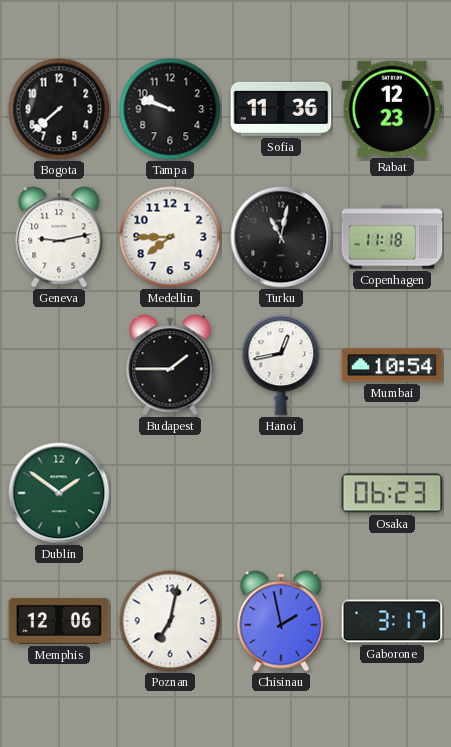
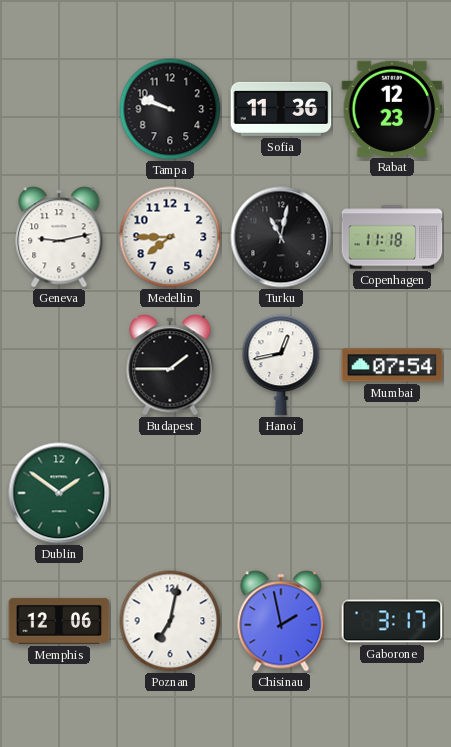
Bogota: 7:38 -> none (59, 109)
Mumbai: 10:54 -> 07:54 (392, 365)
Osaka: 06:23 -> none (392, 493)
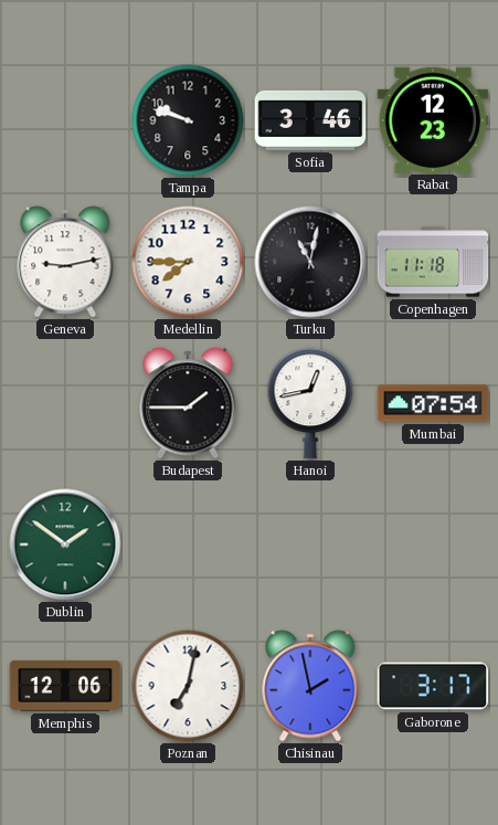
Sofia: 11:36 -> 3:46 (310, 120)
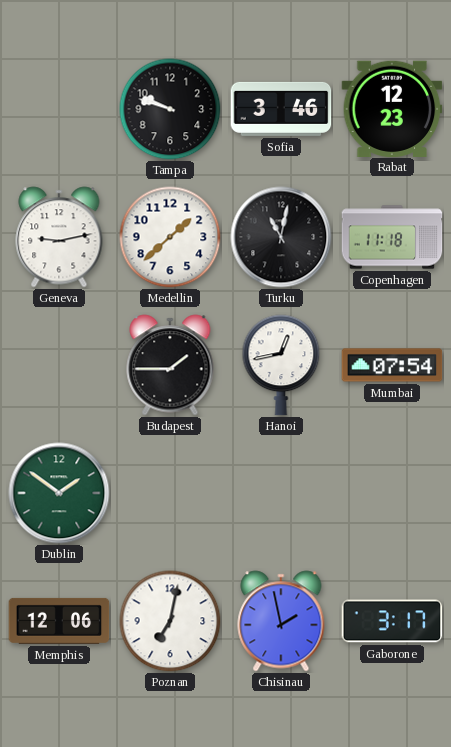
Medellin: 7:45 -> 1:38 (170, 237)
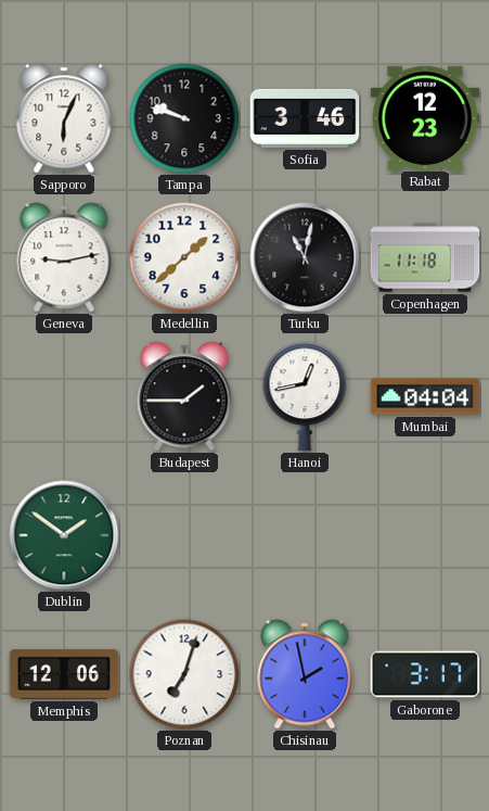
Sapporo: none -> 6:04 (64, 118)
Mumbai: 07:54 -> 04:04 (425, 396)
Poznan: 7:02 -> 7:03 (184, 674)
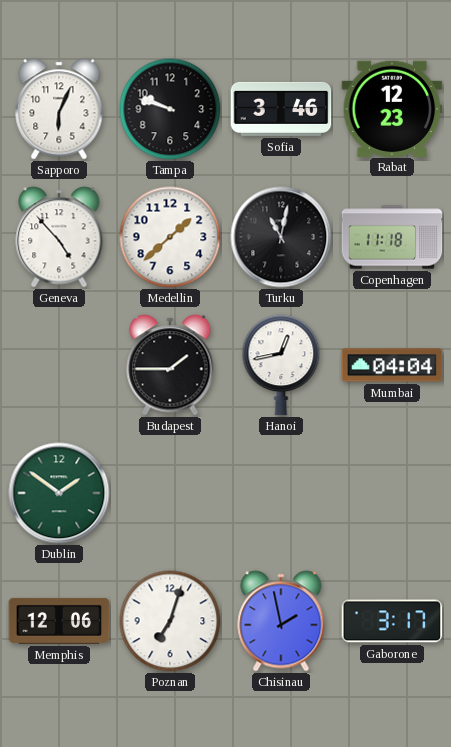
Geneva: 9:13 -> 4:53 (59, 237)
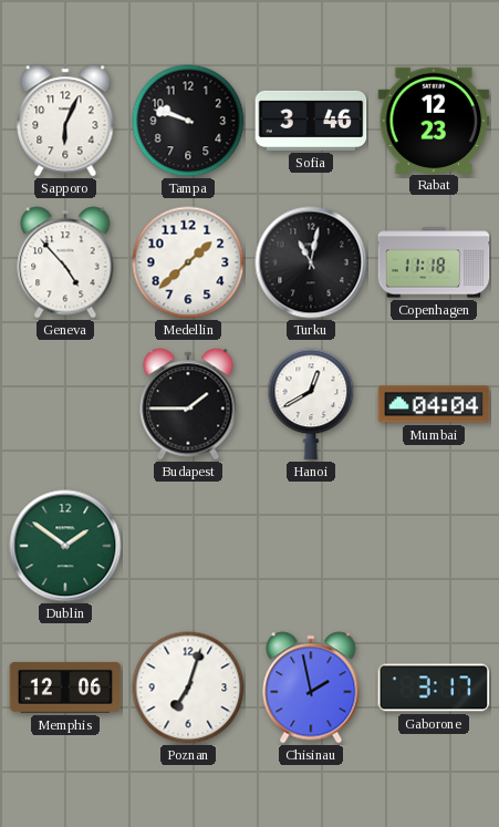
Hanoi: 12:43 -> 12:40 (311, 404)
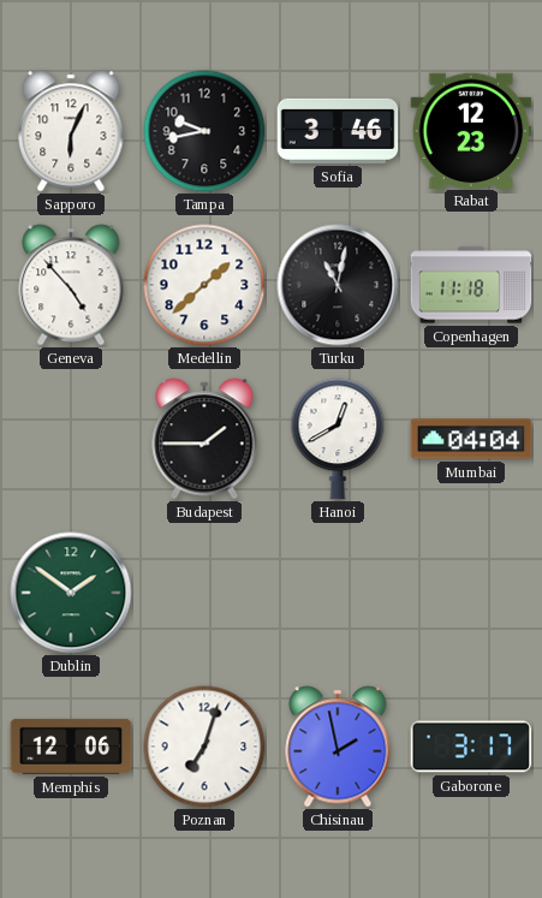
Tampa: 9:48 -> 9:43 (204, 131)
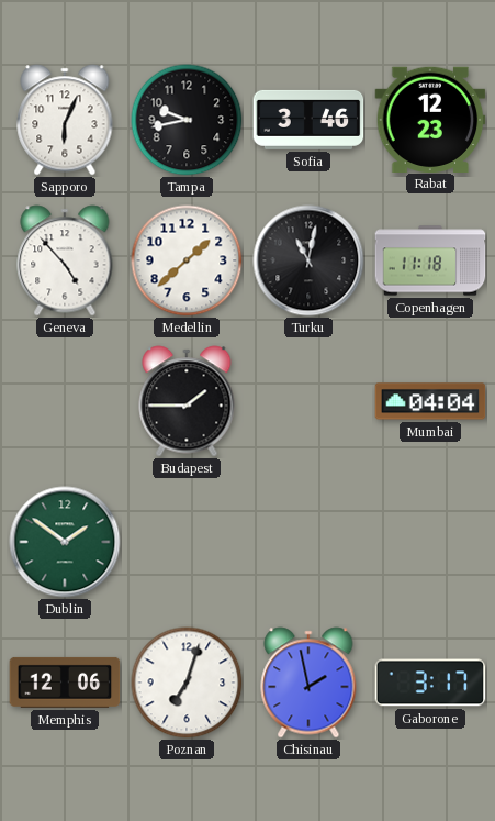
Hanoi: 12:40 -> none (338, 439)
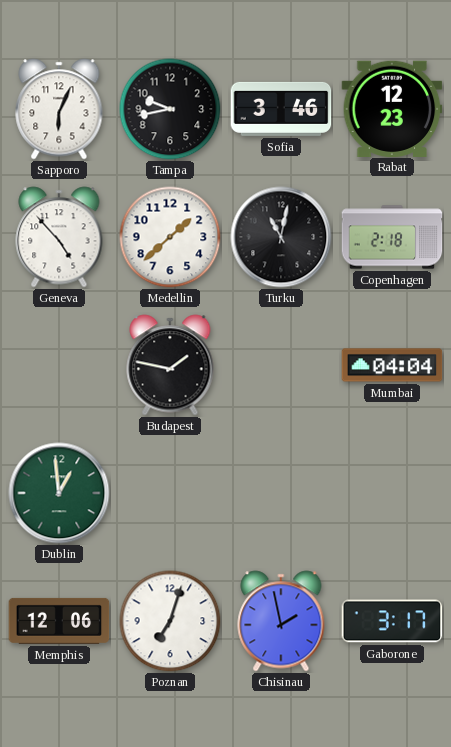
Copenhagen: 11:18 -> 2:18 (392, 237)
Budapest: 1:45 -> 1:47 (170, 365)
Dublin: 1:51 -> 12:59 (59, 493)
